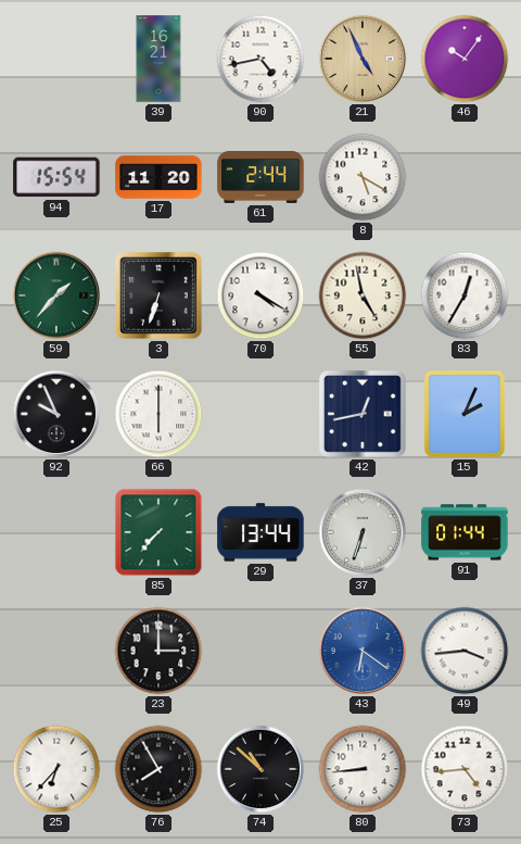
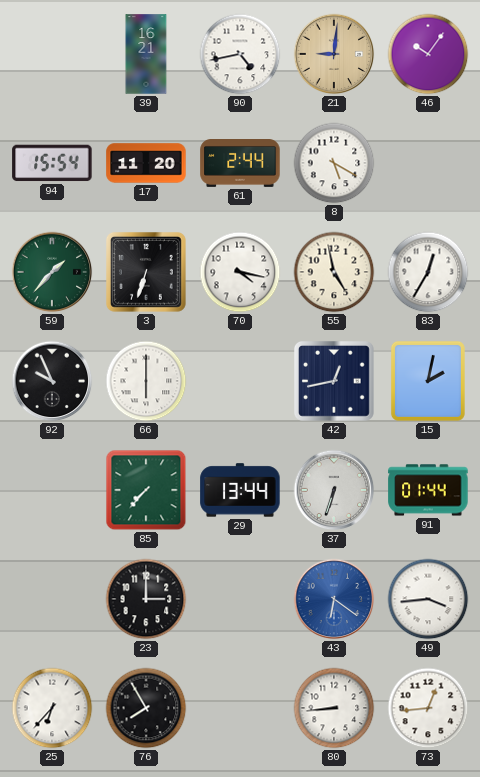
21: 4:56 -> 9:01 (334, 54)
70: 4:20 -> 4:17 (240, 272)
15: 2:04 -> 2:02 (428, 381)
74: 10:52 -> none (260, 769)
73: 4:44 -> 12:44 (428, 708)
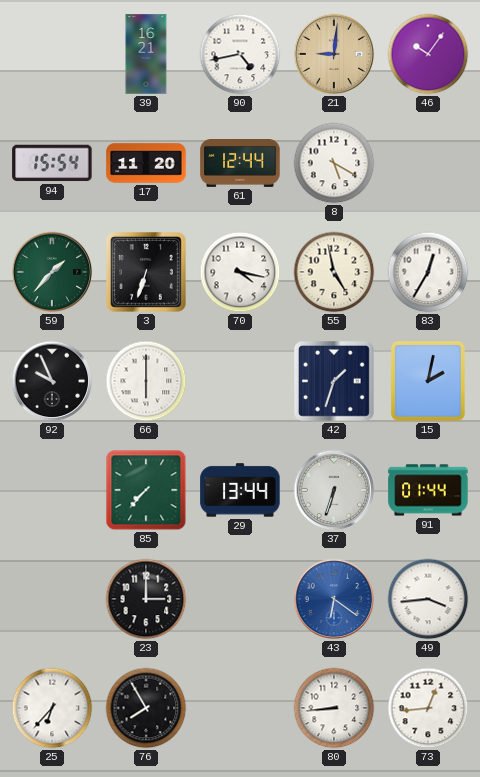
61: 2:44 -> 12:44 (240, 164)
42: 12:43 -> 1:33 (335, 382)
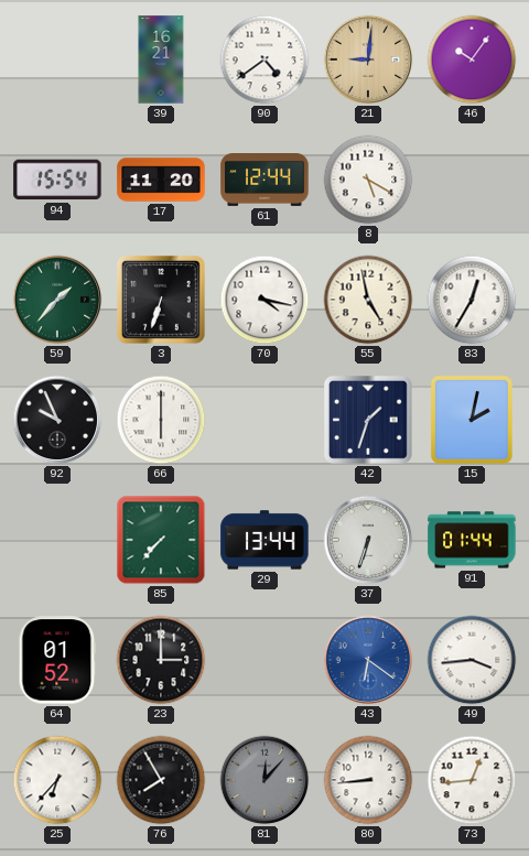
90: 4:43 -> 4:39 (264, 59)
64: none -> 01:52 (57, 660)
81: none -> 12:07 (264, 780)
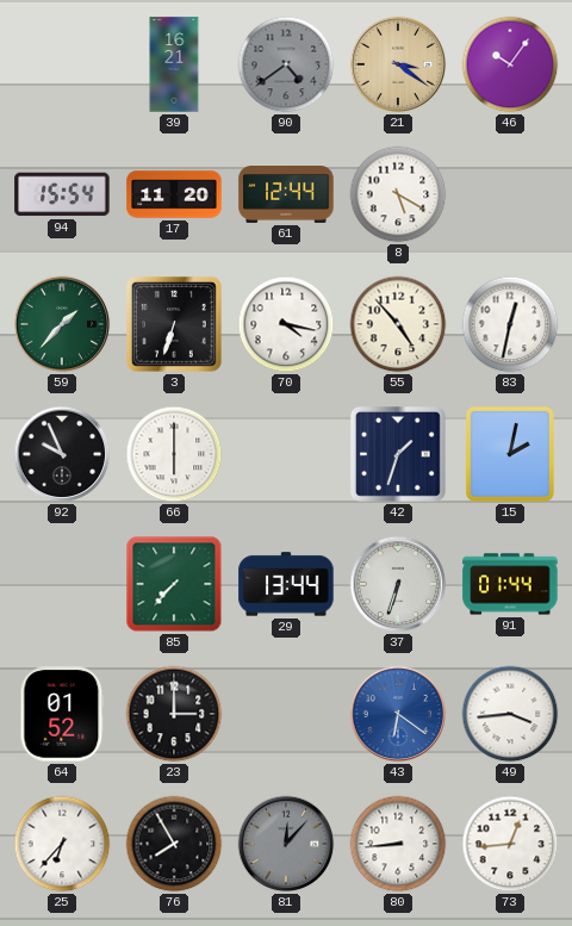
90 dial: white -> grey (286, 64)
21: 9:01 -> 3:21 (398, 64)
55: 4:58 -> 4:53 (398, 324)
83: 12:35 -> 12:32 (510, 324)
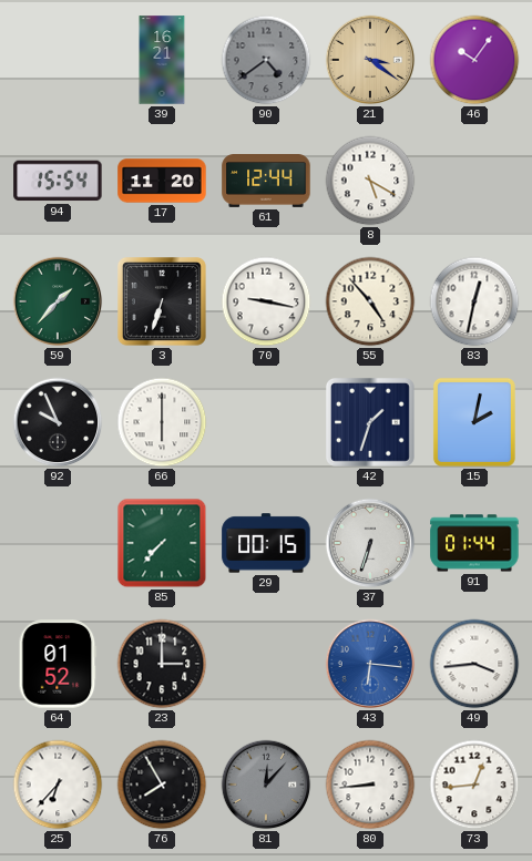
70: 4:17 -> 9:17 (266, 301)
29: 13:44 -> 00:15 (266, 543)
43: 6:21 -> 6:16 (370, 664)
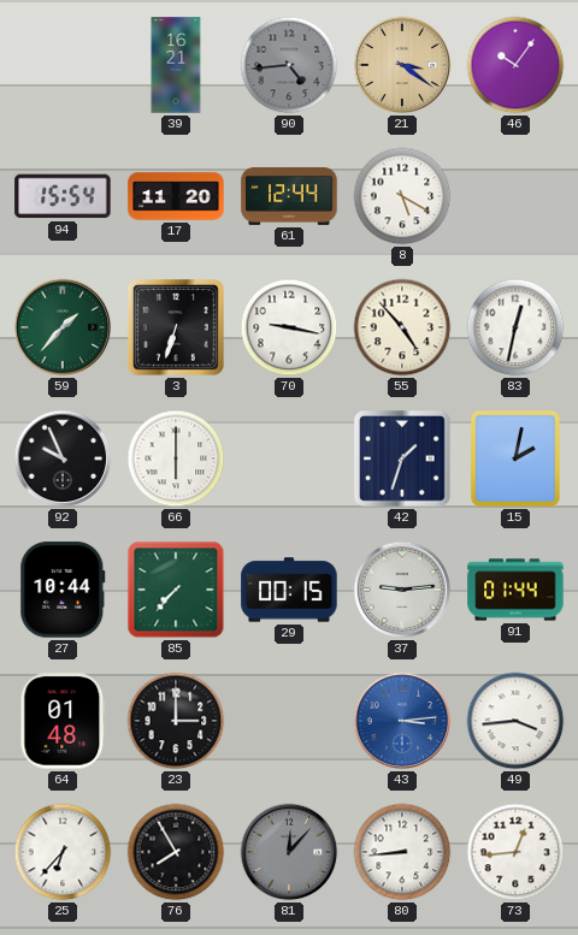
90: 4:39 -> 4:44 (289, 65)
27: none -> 10:44 (63, 590)
37: 6:33 -> 9:14 (402, 590)
64: 01:52 -> 01:48 (63, 721)
43: 6:16 -> 3:14 (402, 721)
